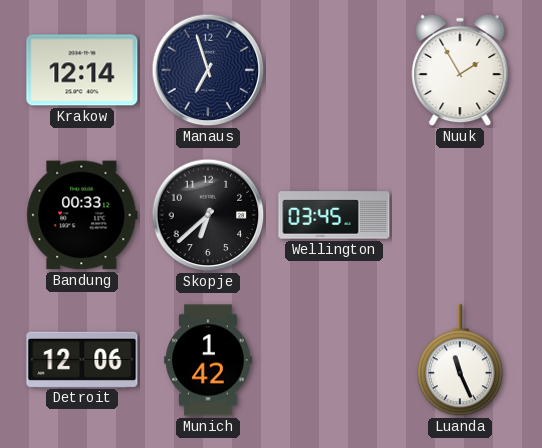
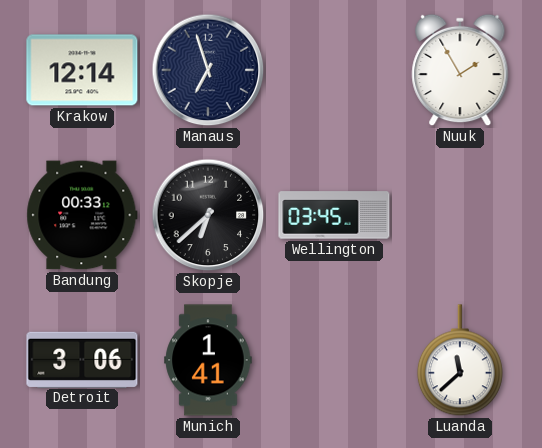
Detroit: 12:06 -> 3:06 (82, 359)
Munich: 1:42 -> 1:41 (208, 360)
Luanda: 11:26 -> 11:38 (460, 361)
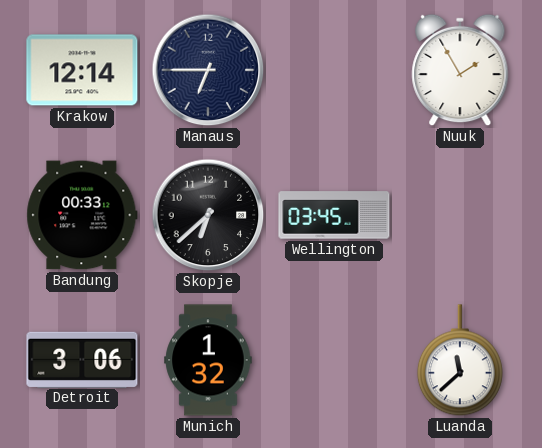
Manaus: 6:57 -> 6:45 (208, 70)
Munich: 1:41 -> 1:32 (208, 360)
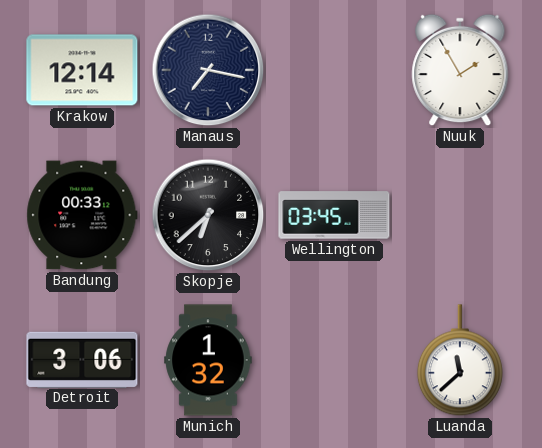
Manaus: 6:45 -> 7:17 (208, 70)
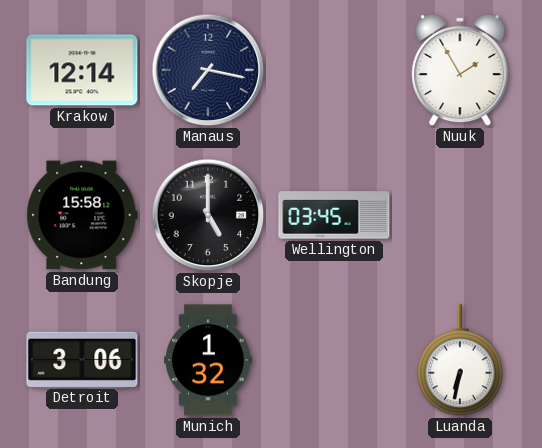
Bandung: 00:33 -> 15:58 (82, 215)
Skopje: 6:38 -> 5:00 (208, 215)
Luanda: 11:38 -> 6:32 (460, 361)
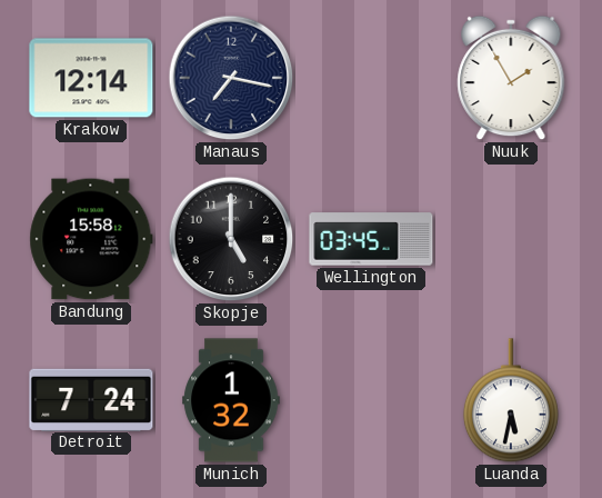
Detroit: 3:06 -> 7:24 (91, 399)
Luanda: 6:32 -> 5:32 (511, 401)
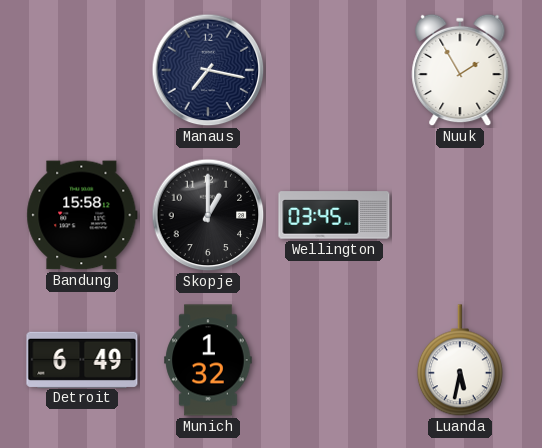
Krakow: 12:14 -> none (91, 78)
Skopje: 5:00 -> 1:00 (208, 215)
Detroit: 7:24 -> 6:49 (82, 359)
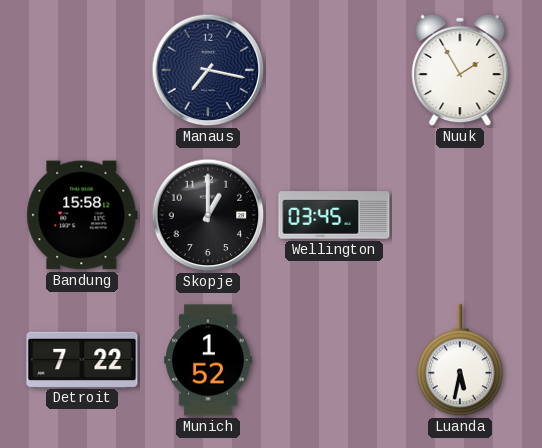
Detroit: 6:49 -> 7:22 (82, 359)
Munich: 1:32 -> 1:52 (208, 360)
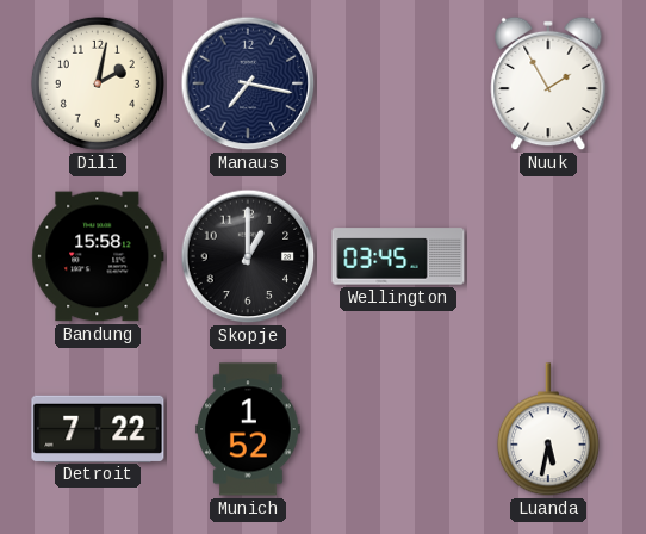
Dili: none -> 2:02 (98, 83)
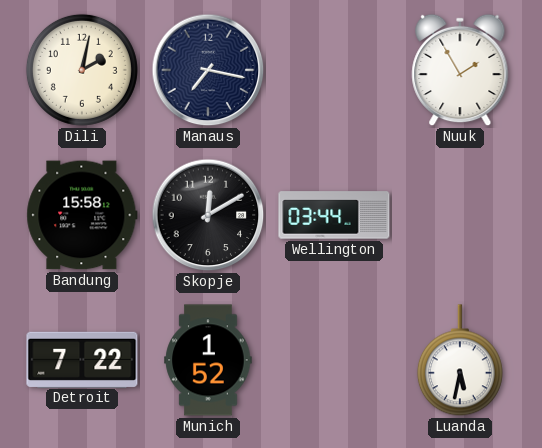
Skopje: 1:00 -> 12:10 (208, 215)
Wellington: 03:45 -> 03:44 (334, 215)
